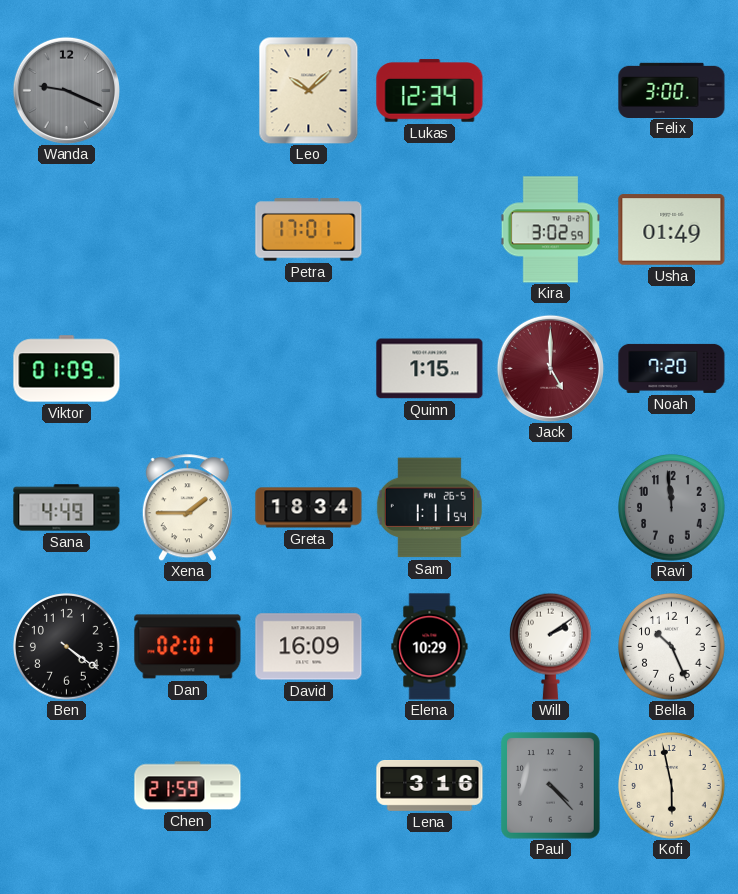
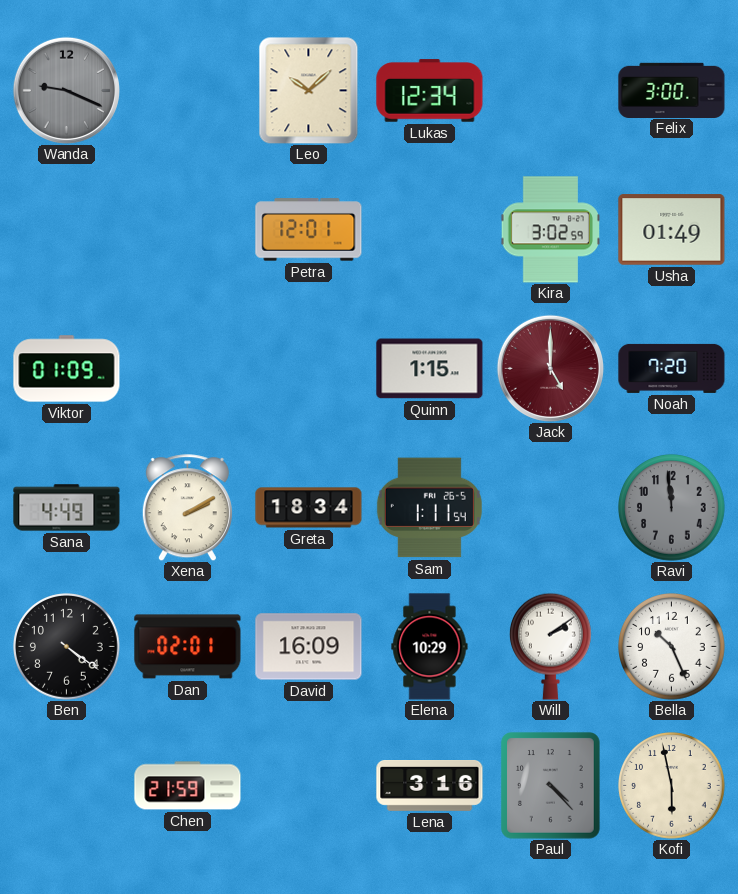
Petra: 17:01 -> 12:01 (309, 230)
Xena: 1:45 -> 2:10 (187, 508)
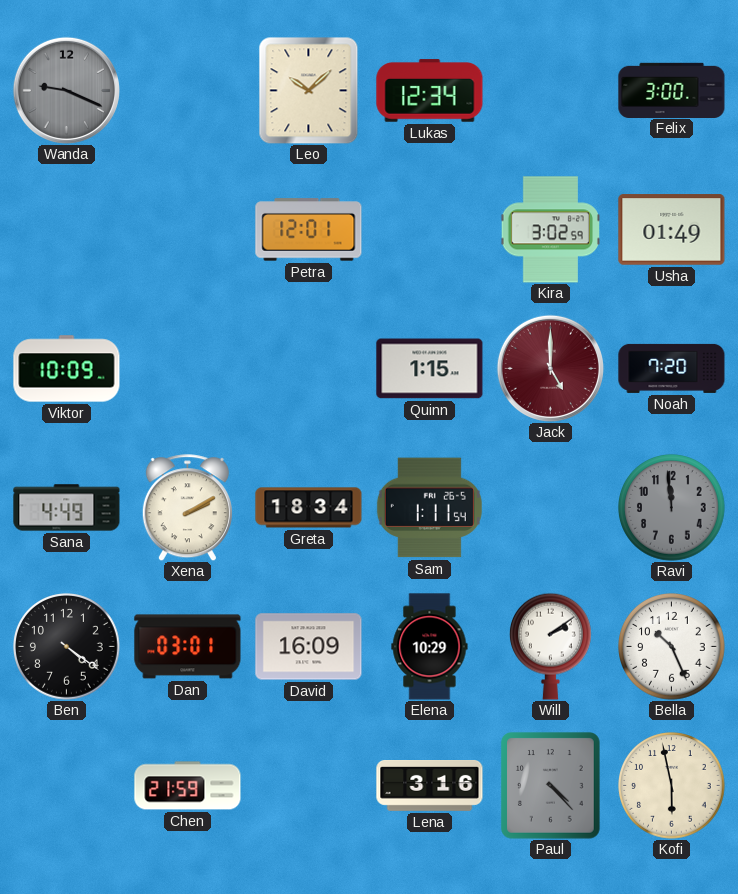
Viktor: 01:09 -> 10:09 (67, 369)
Dan: 02:01 -> 03:01 (188, 647)
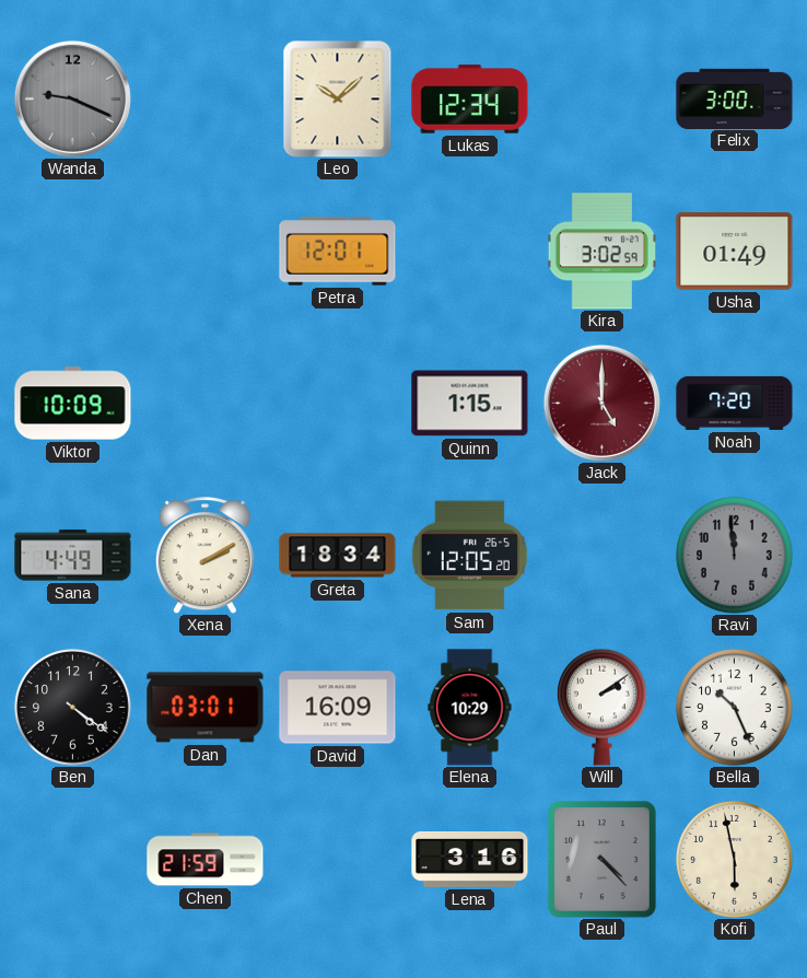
Sam: 1:11 -> 12:05 (469, 556)
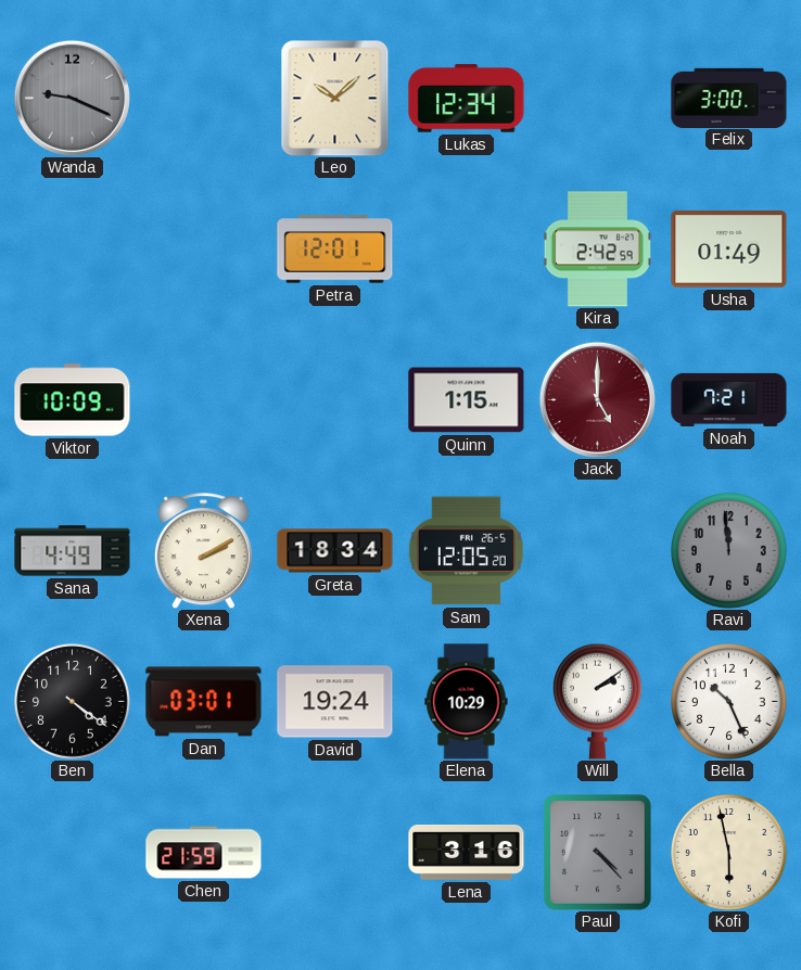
Kira: 3:02 -> 2:42 (597, 250)
Noah: 7:20 -> 7:21 (729, 399)
David: 16:09 -> 19:24 (335, 702)
